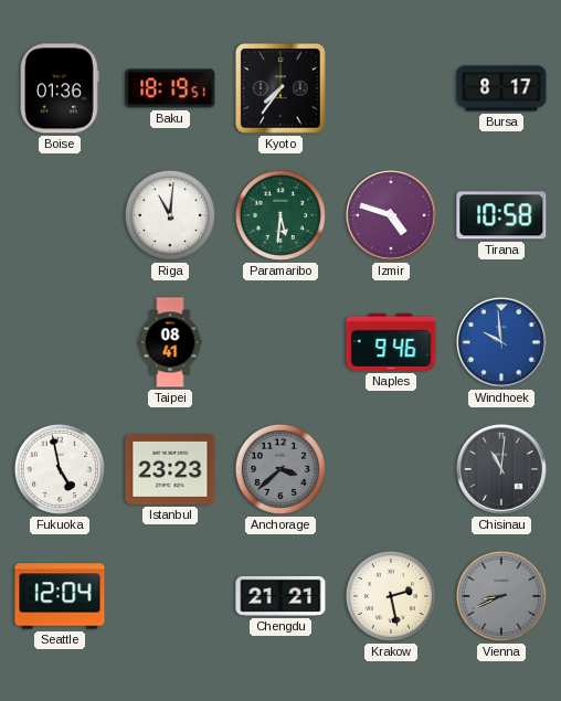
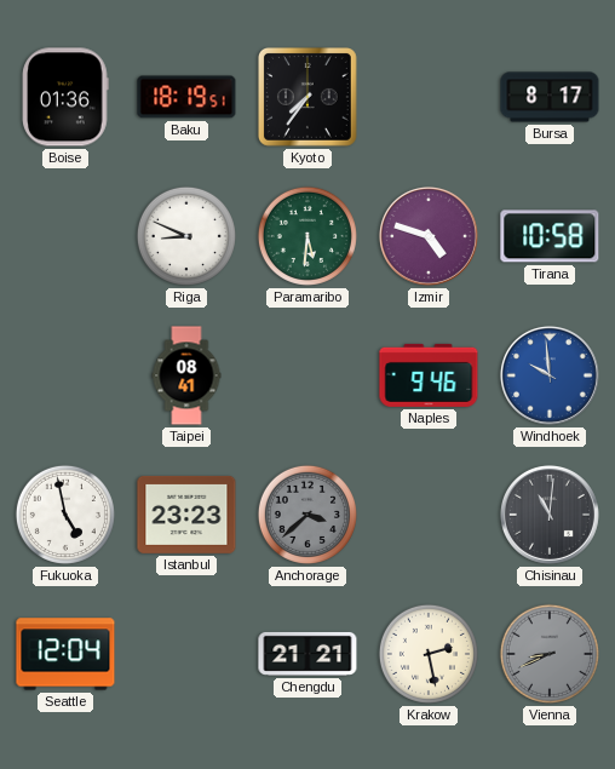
Riga: 11:01 -> 8:49 (186, 236)
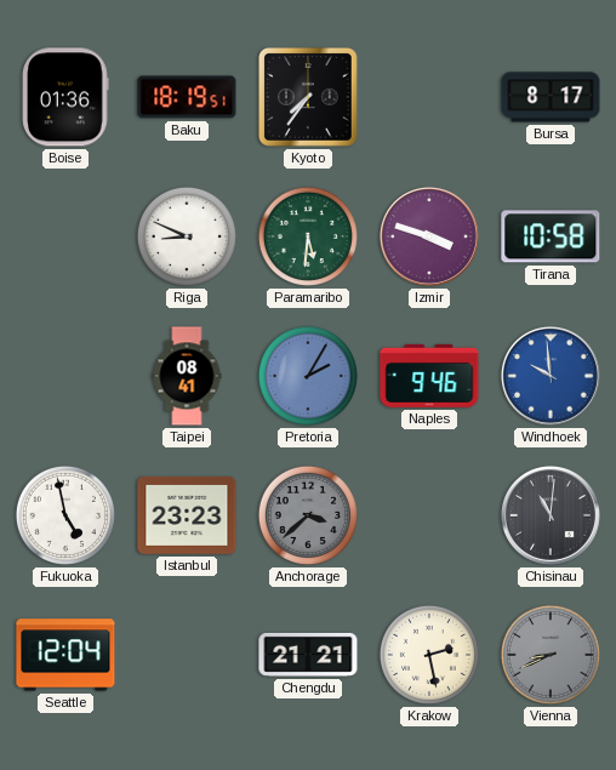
Izmir: 4:48 -> 3:48 (429, 236)
Pretoria: none -> 2:05 (308, 376)
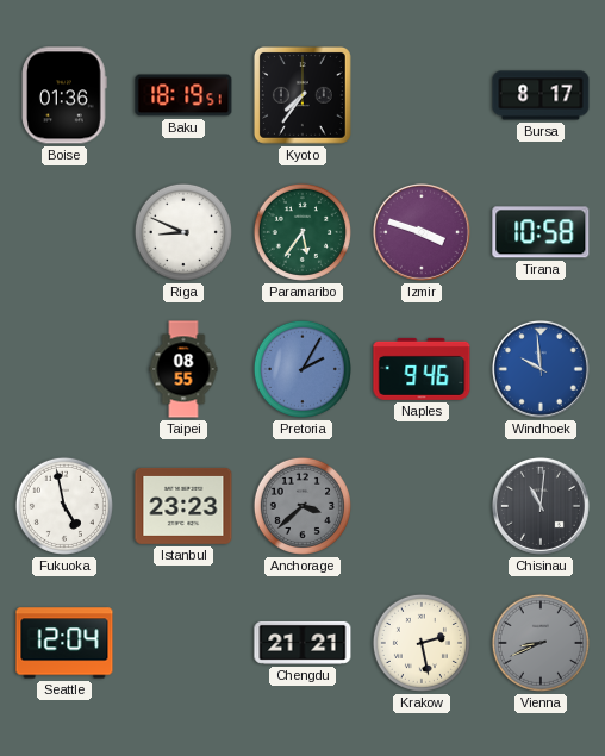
Paramaribo: 5:31 -> 5:36 (302, 232)
Taipei: 08:41 -> 08:55 (183, 369)
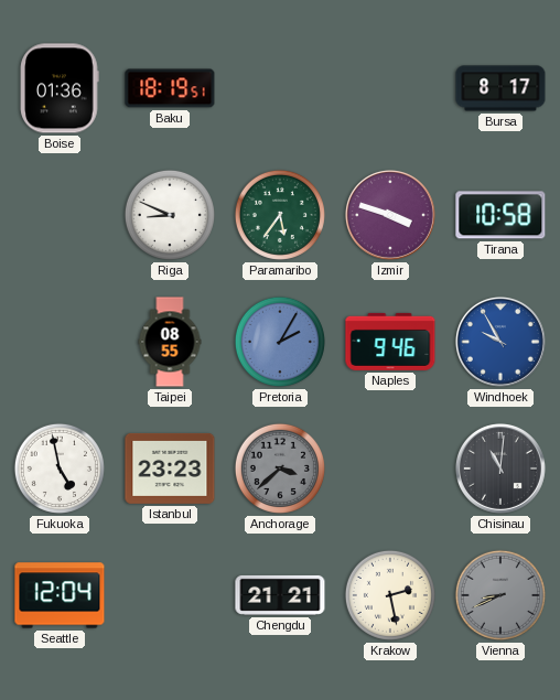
Kyoto: 7:36 -> none (302, 95)
Windhoek: 9:59 -> 9:55 (500, 342)
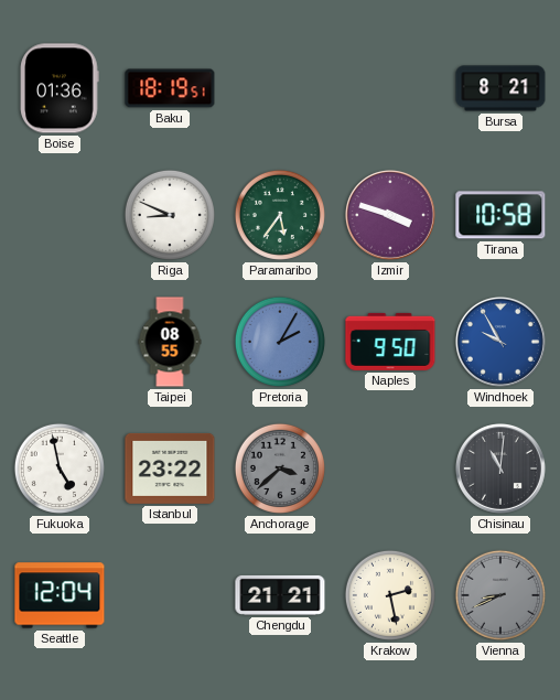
Bursa: 8:17 -> 8:21 (500, 88)
Naples: 9:46 -> 9:50 (390, 342)
Istanbul: 23:23 -> 23:22 (170, 469)
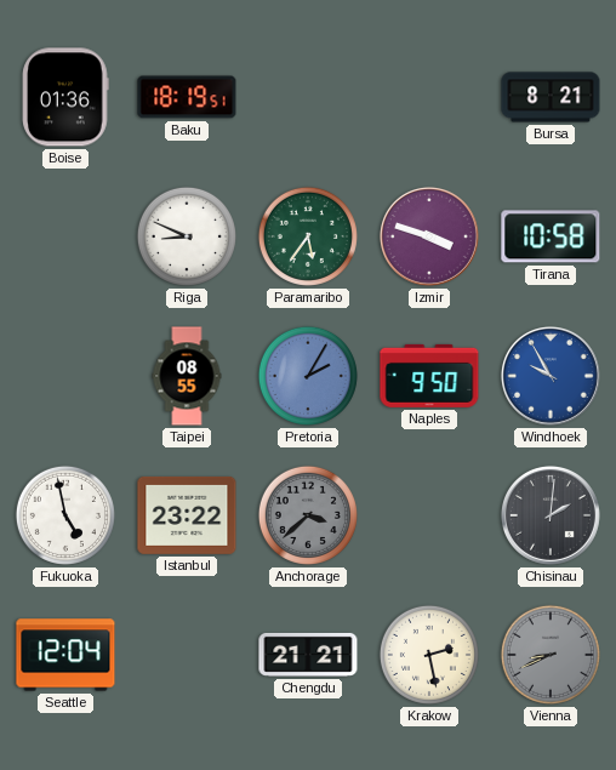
Chisinau: 11:01 -> 2:01 (551, 515)
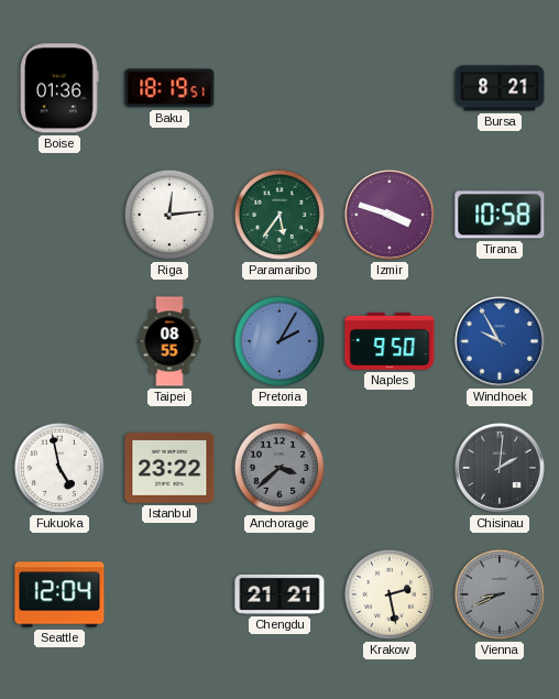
Riga: 8:49 -> 12:14 (169, 215)
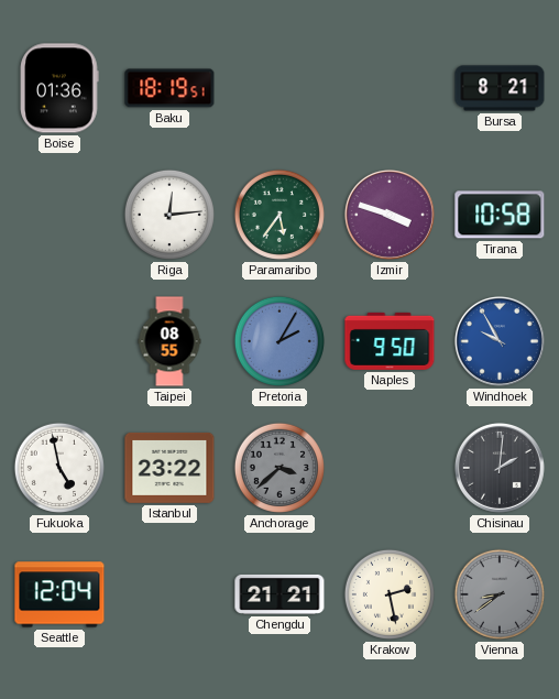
Vienna: 8:41 -> 8:39 (500, 594)
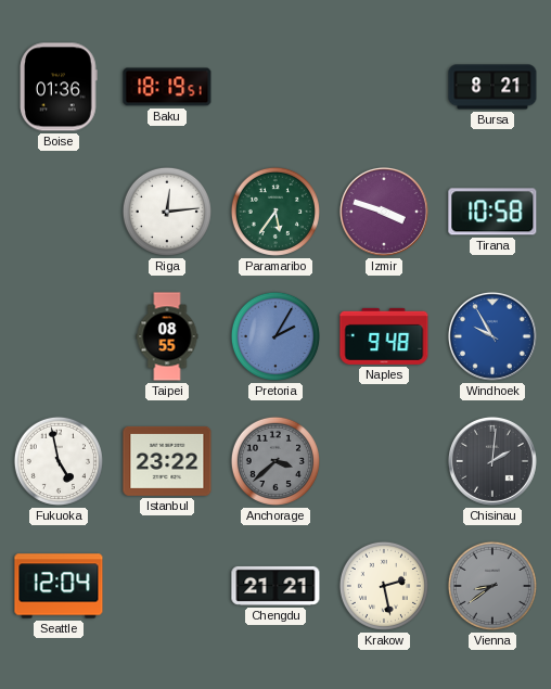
Naples: 9:50 -> 9:48 (384, 336)
